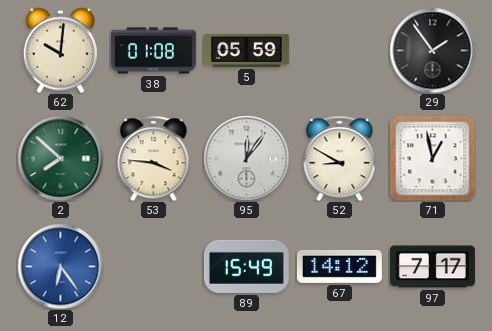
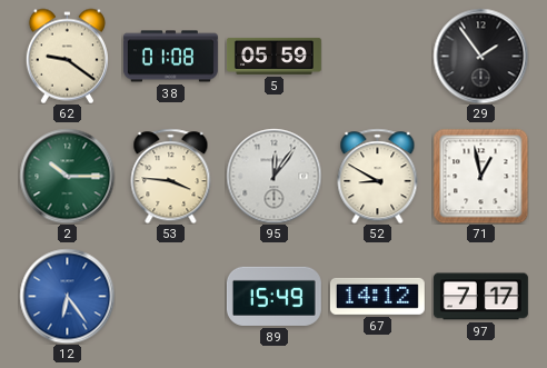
62: 10:01 -> 9:21 (67, 56)
2: 7:52 -> 10:15 (67, 176)
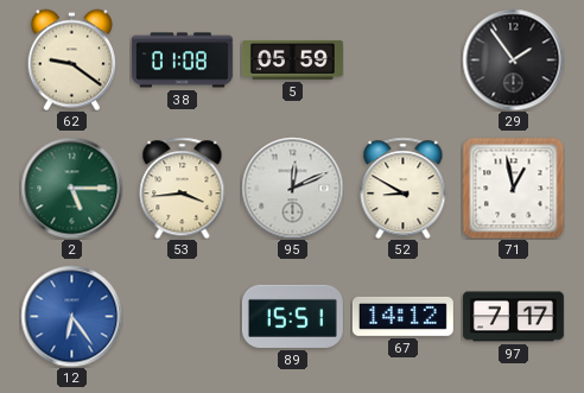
2: 10:15 -> 5:15 (71, 188)
53: 3:46 -> 3:44 (183, 188)
95: 12:06 -> 12:11 (292, 188)
89: 15:49 -> 15:51 (292, 316)
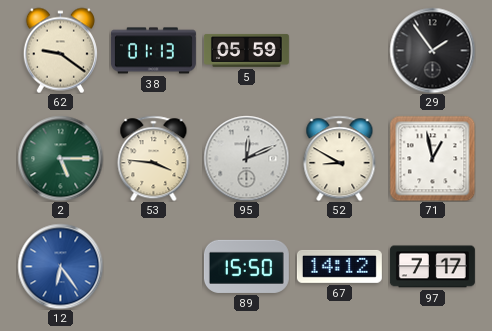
38: 01:08 -> 01:13 (153, 51)
53: 3:44 -> 3:46 (154, 158)
89: 15:51 -> 15:50 (246, 266)
